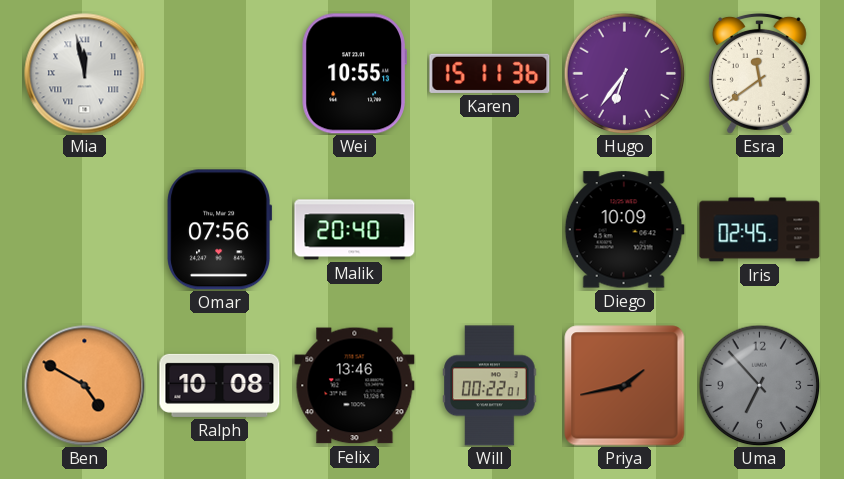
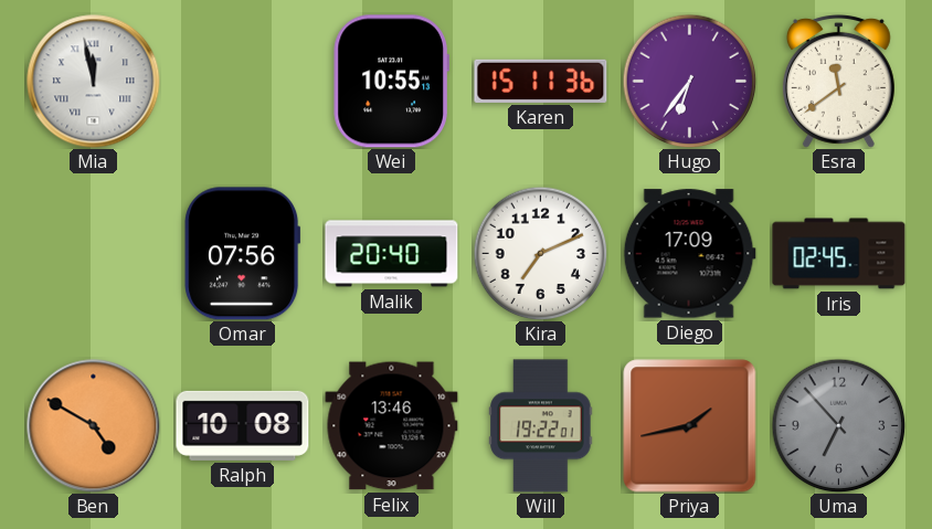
Kira: none -> 7:11 (540, 253)
Diego: 10:09 -> 17:09 (689, 254)
Will: 00:22 -> 19:22 (541, 426)
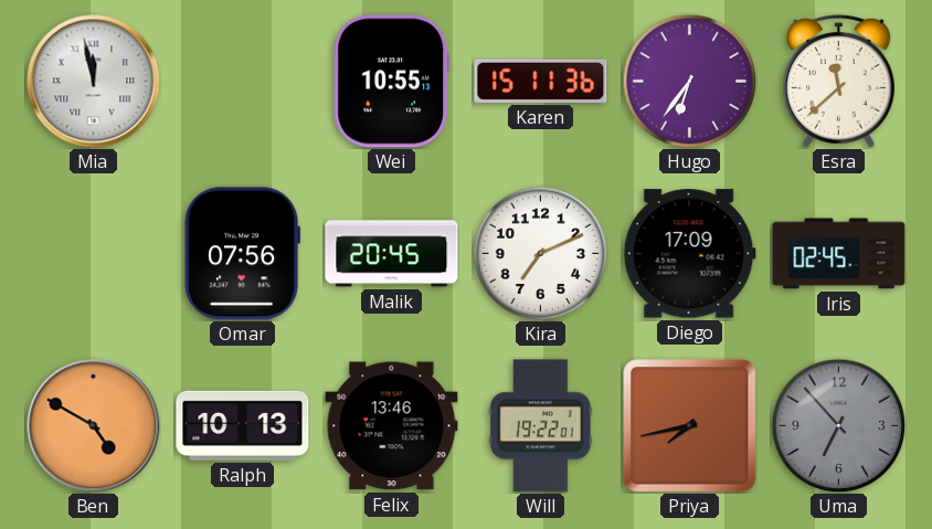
Esra: 11:39 -> 11:38 (838, 81)
Malik: 20:40 -> 20:45 (392, 254)
Ralph: 10:08 -> 10:13 (243, 425)
Priya: 1:43 -> 7:43 (690, 426)
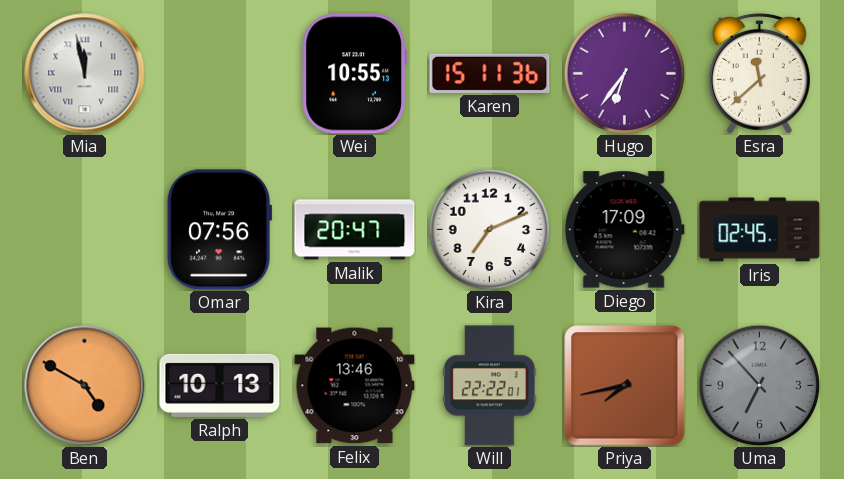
Malik: 20:45 -> 20:47 (355, 230)
Will: 19:22 -> 22:22 (490, 386)
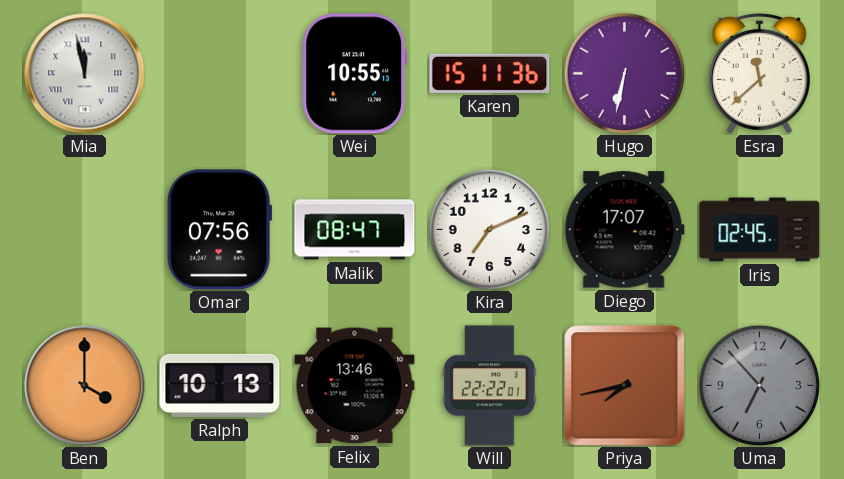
Hugo: 6:36 -> 6:32 (624, 73)
Malik: 20:47 -> 08:47 (355, 230)
Diego: 17:09 -> 17:07 (624, 230)
Ben: 4:50 -> 4:00 (85, 386)
